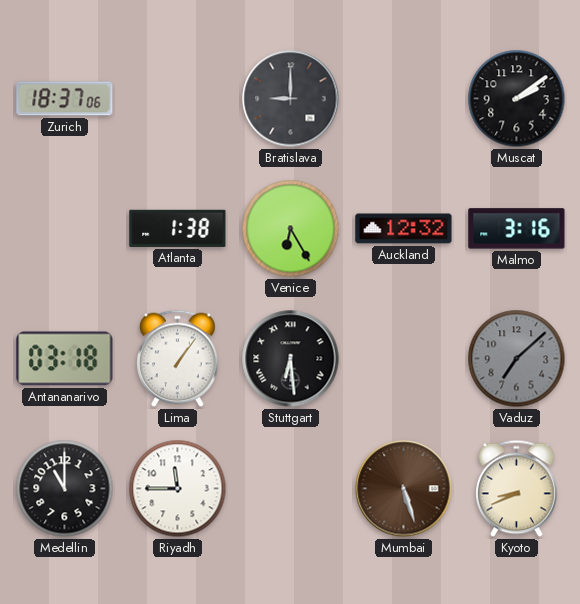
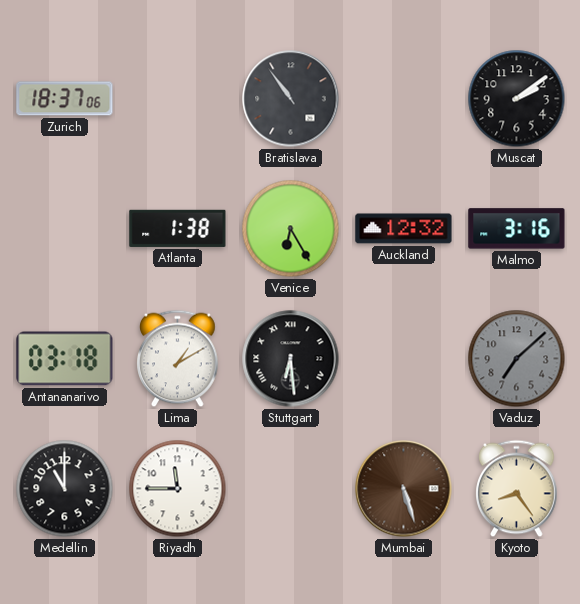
Bratislava: 9:00 -> 10:54 (291, 99)
Lima: 1:06 -> 1:10 (178, 359)
Kyoto: 8:41 -> 8:24 (517, 489)
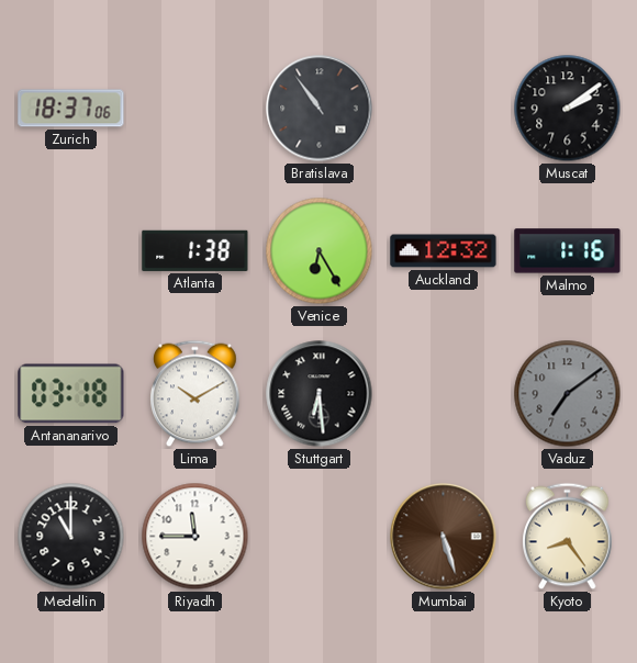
Malmo: 3:16 -> 1:16 (568, 251)
Lima: 1:10 -> 10:10 (195, 394)
Vaduz: 7:08 -> 7:09 (568, 394)
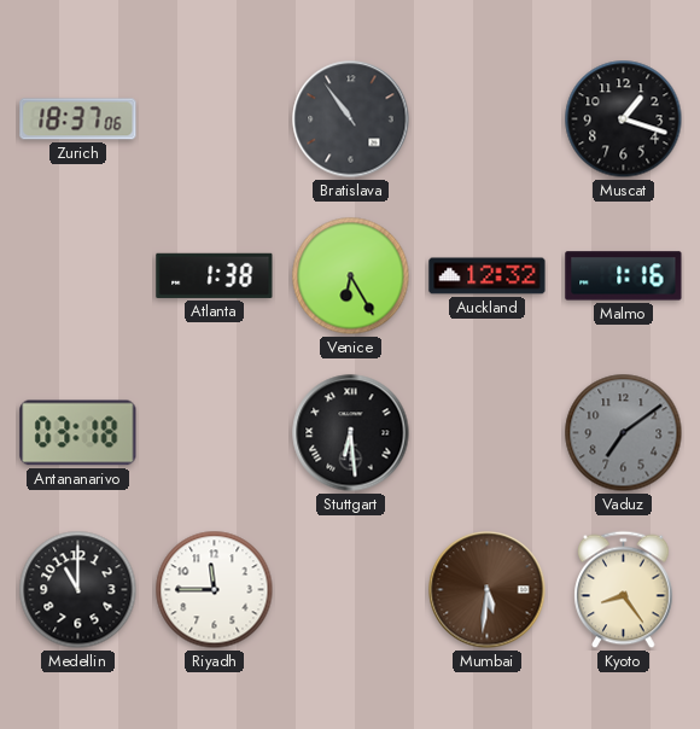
Muscat: 2:09 -> 1:18 (624, 119)
Lima: 10:10 -> none (195, 394)
Mumbai: 5:27 -> 5:31 (488, 590)
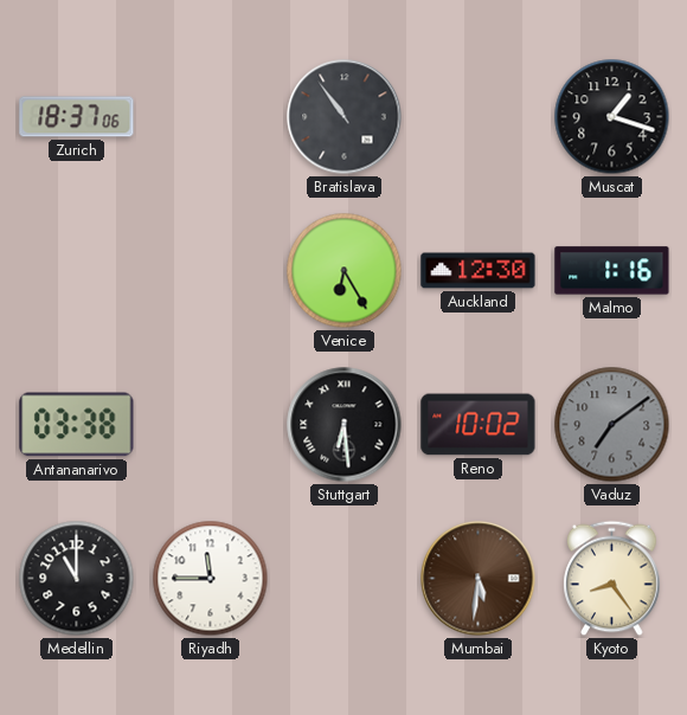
Atlanta: 1:38 -> none (215, 275)
Auckland: 12:32 -> 12:30 (479, 271)
Antananarivo: 03:18 -> 03:38 (77, 425)
Reno: none -> 10:02 (479, 425)
